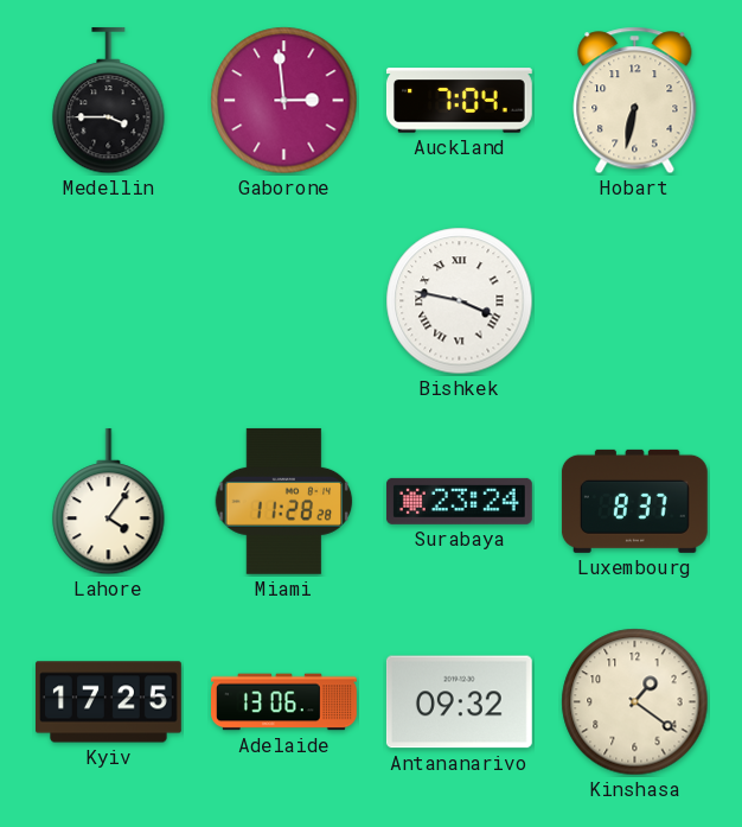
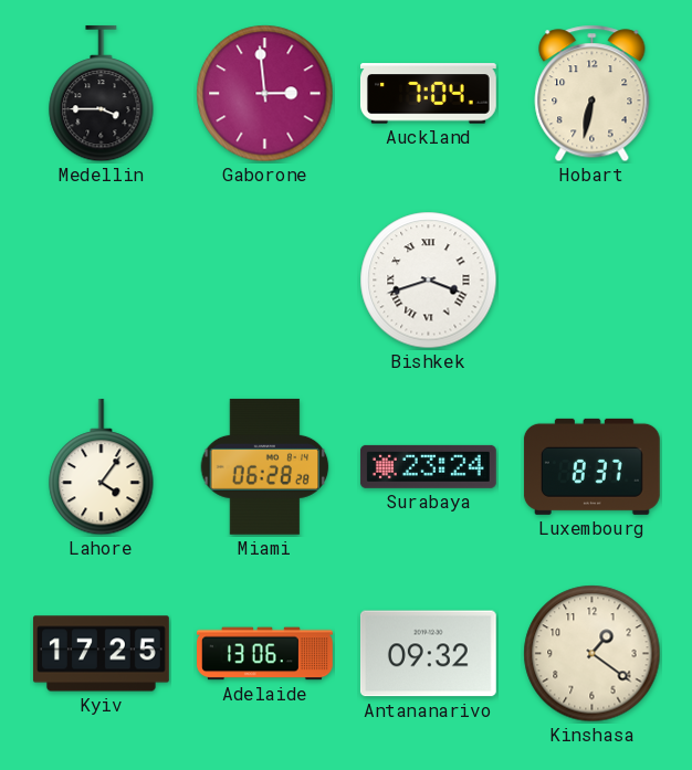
Bishkek: 3:47 -> 3:42 (429, 281)
Miami: 11:28 -> 06:28 (265, 466)
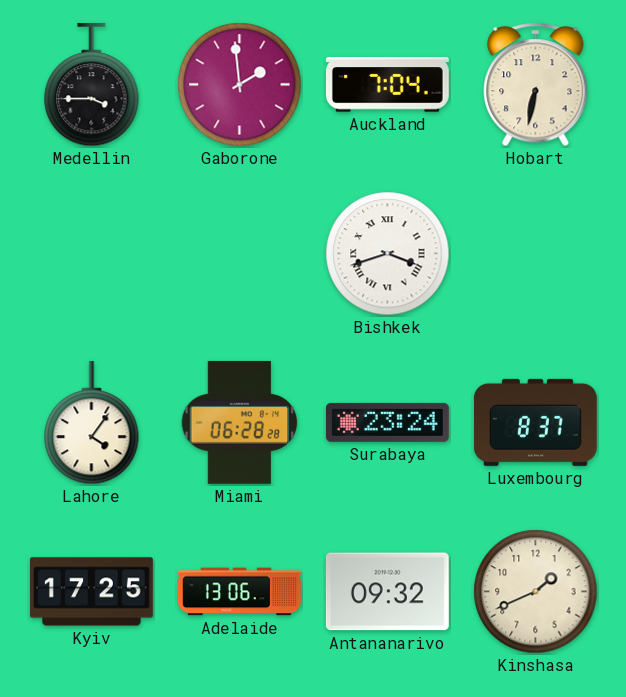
Gaborone: 2:59 -> 1:59 (240, 85)
Kinshasa: 1:21 -> 1:41 (536, 592)
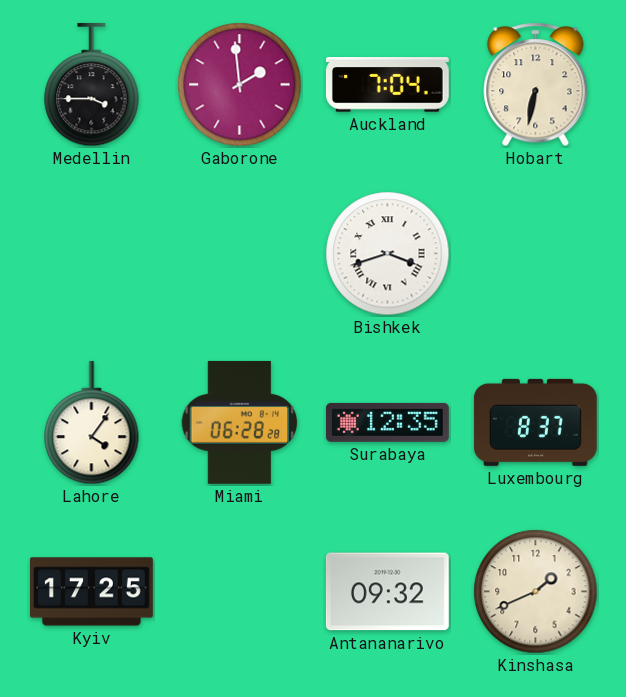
Surabaya: 23:24 -> 12:35 (387, 422)
Adelaide: 13:06 -> none (240, 592)
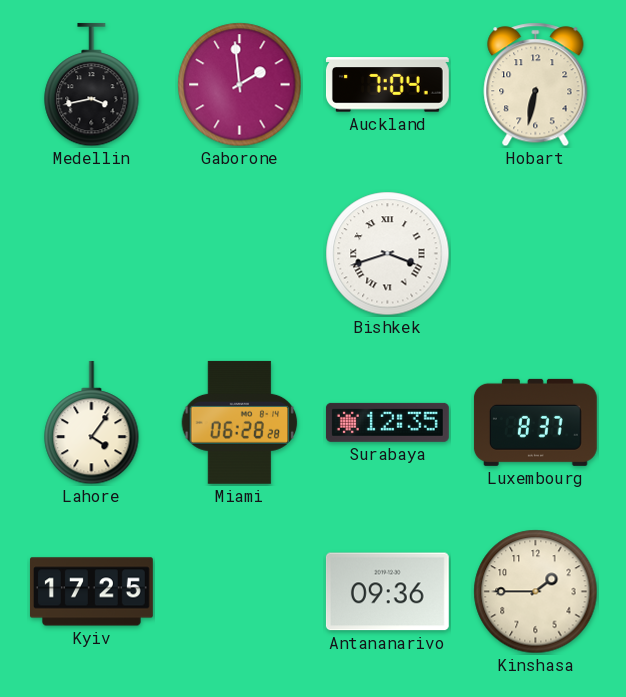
Medellin: 3:45 -> 3:43 (92, 85)
Antananarivo: 09:32 -> 09:36 (387, 592)
Kinshasa: 1:41 -> 1:45 (536, 592)
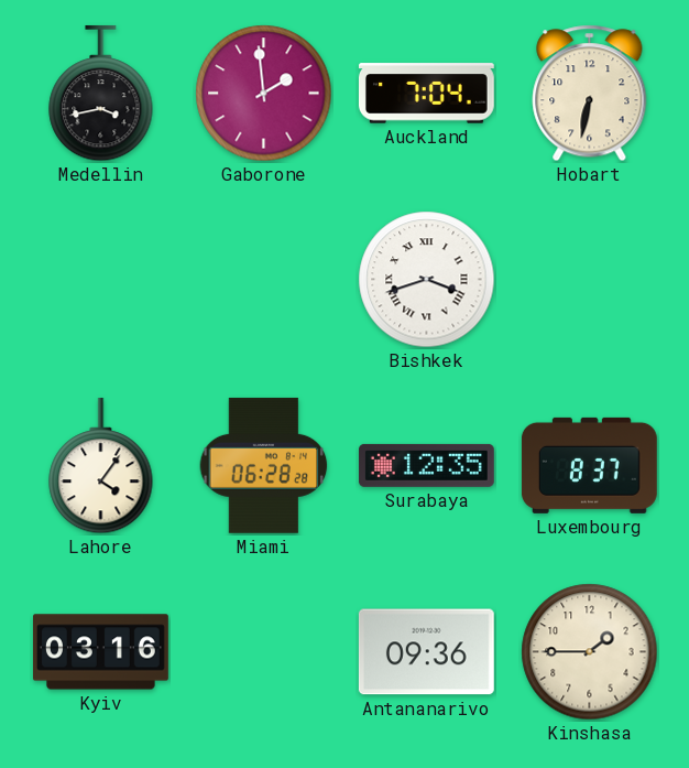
Kyiv: 17:25 -> 03:16 (101, 652)
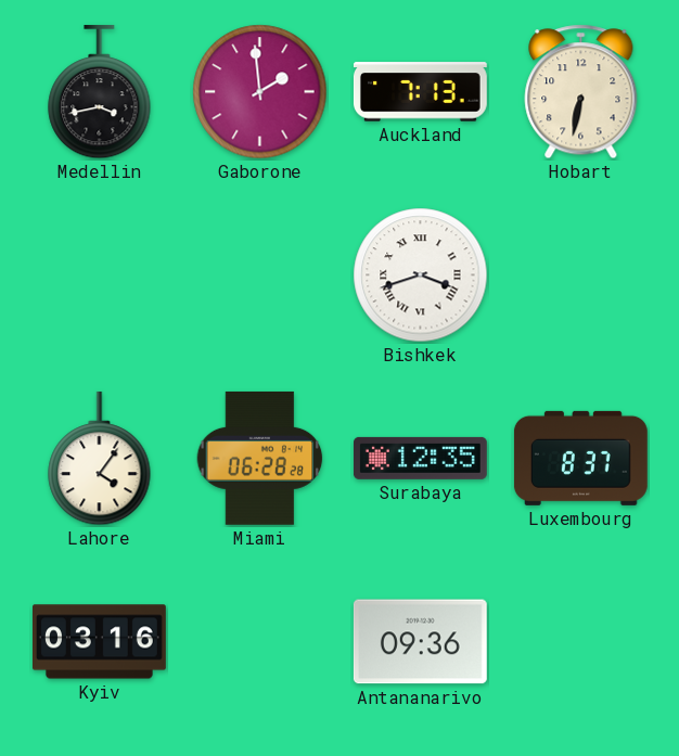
Auckland: 7:04 -> 7:13 (420, 92)
Kinshasa: 1:45 -> none (590, 652)
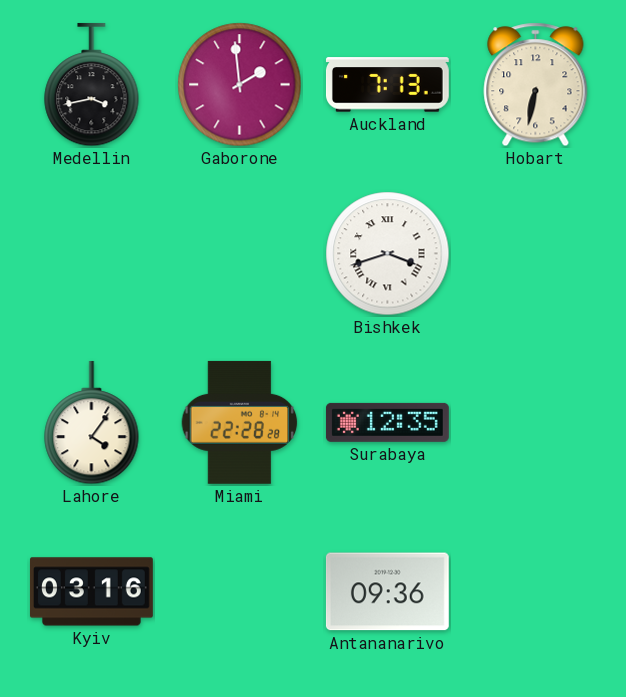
Miami: 06:28 -> 22:28 (240, 422)
Luxembourg: 8:37 -> none (580, 458)
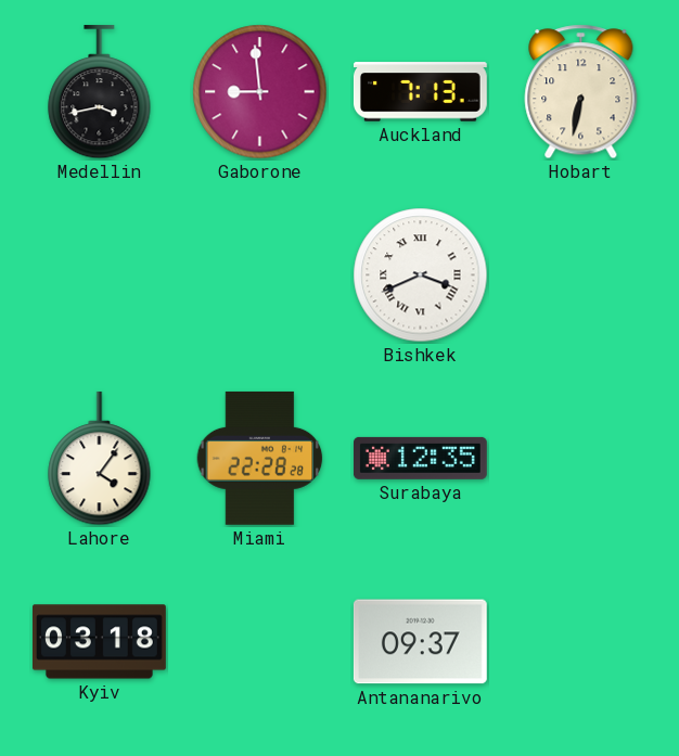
Gaborone: 1:59 -> 8:59 (260, 92)
Bishkek: 3:42 -> 3:41 (421, 276)
Kyiv: 03:16 -> 03:18 (100, 642)
Antananarivo: 09:36 -> 09:37 (420, 642)
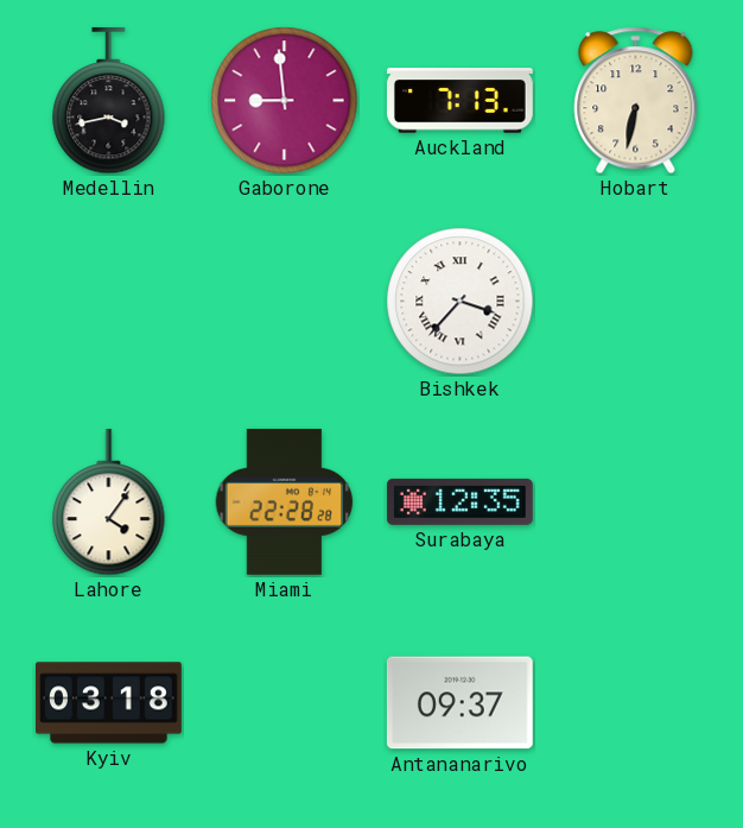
Bishkek: 3:41 -> 3:37 (461, 302)
